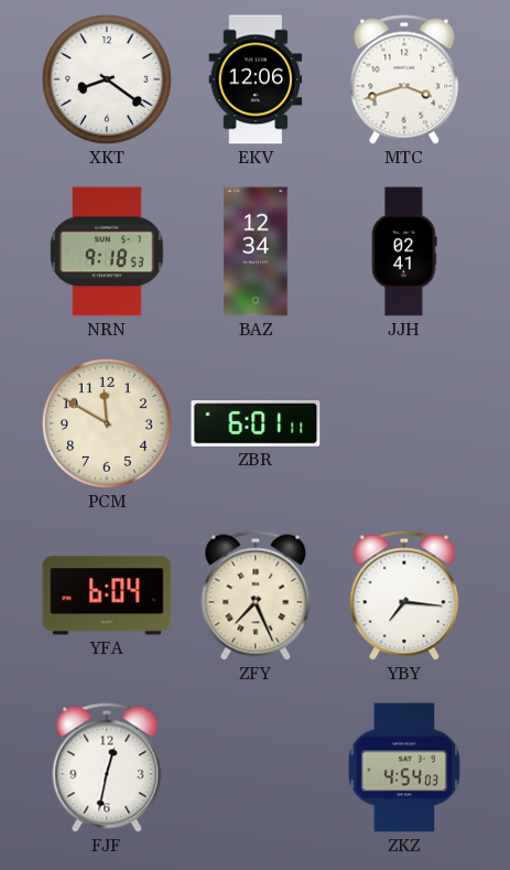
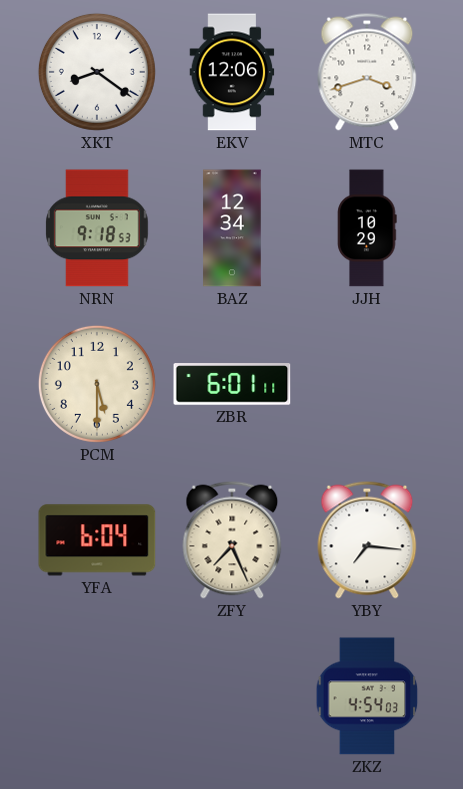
JJH: 02:41 -> 10:29 (367, 228)
PCM: 11:50 -> 5:30 (97, 384)
FJF: 12:32 -> none (107, 767)
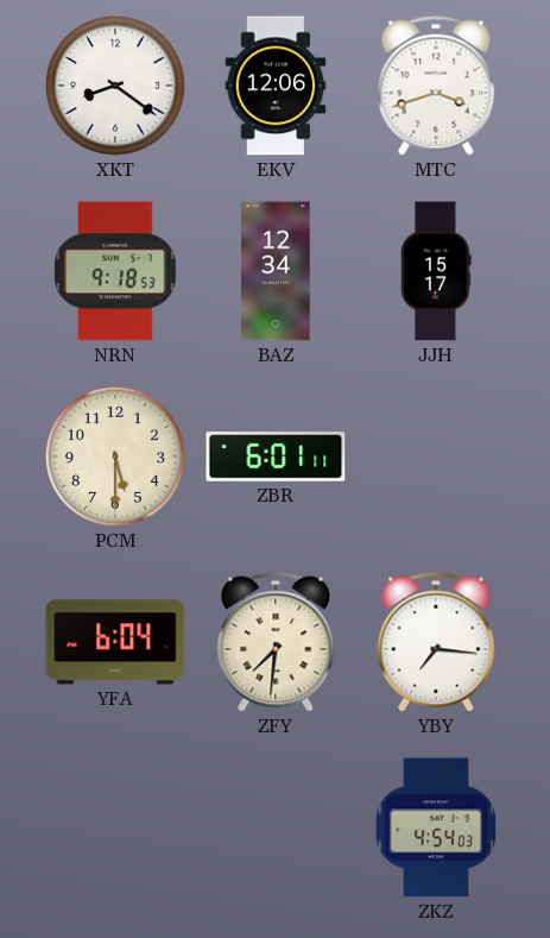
JJH: 10:29 -> 15:17 (436, 271)
ZFY: 7:26 -> 7:31 (276, 642)
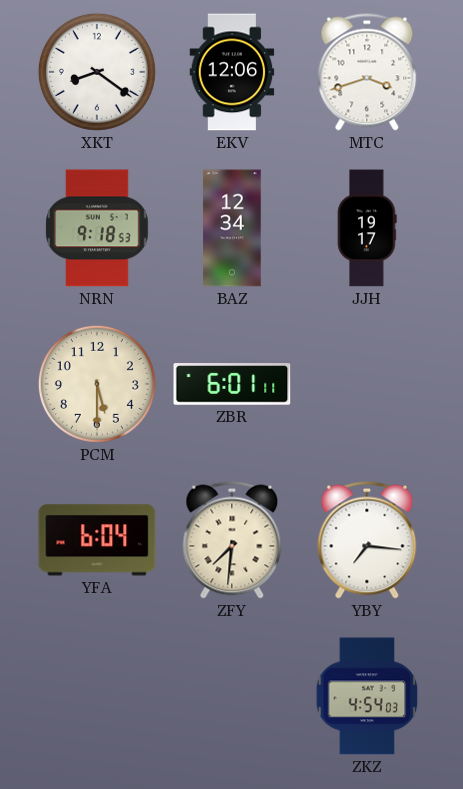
JJH: 15:17 -> 19:17 (367, 228)
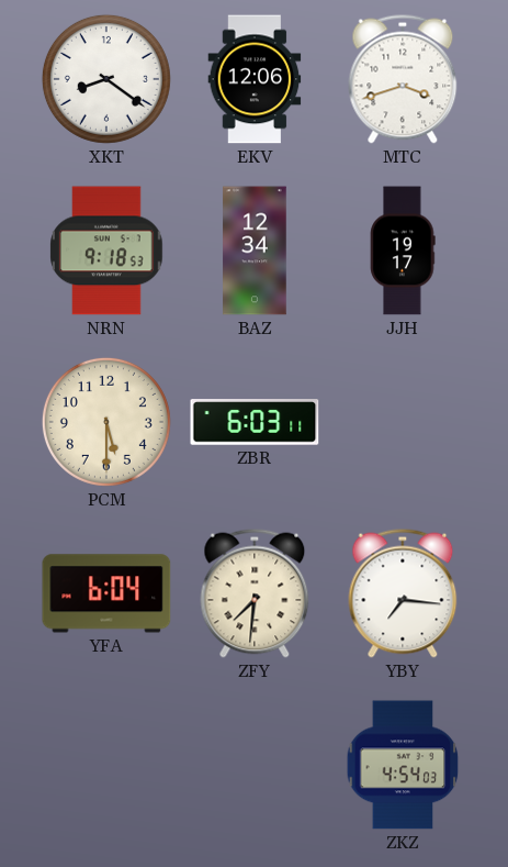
ZBR: 6:01 -> 6:03 (255, 422)
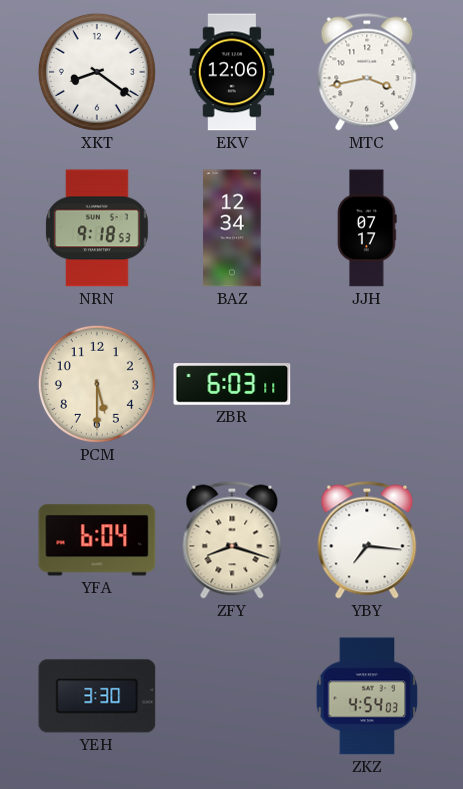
MTC: 3:42 -> 3:43 (367, 72)
JJH: 19:17 -> 07:17 (367, 228)
ZFY: 7:31 -> 8:18 (232, 540)
YEH: none -> 3:30 (97, 696)
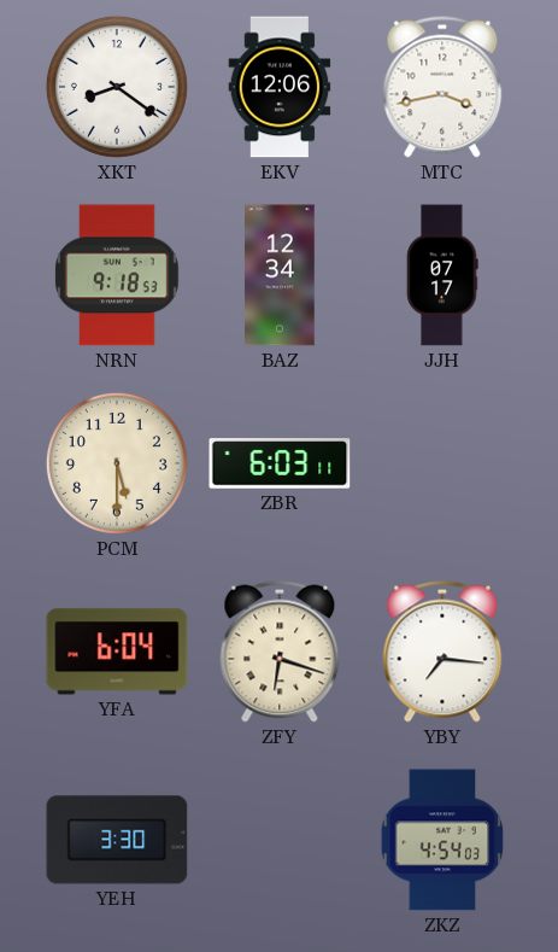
ZFY: 8:18 -> 6:18 (280, 652)
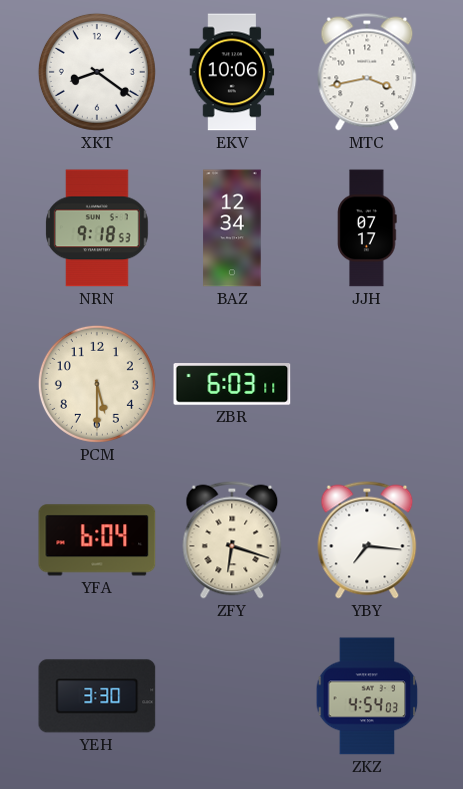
EKV: 12:06 -> 10:06 (232, 72)
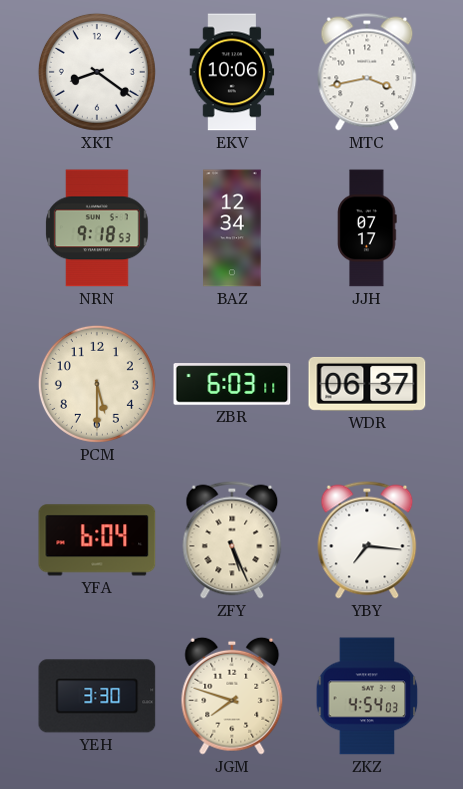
WDR: none -> 06:37 (367, 384)
ZFY: 6:18 -> 5:26 (232, 540)
JGM: none -> 7:48 (232, 696)
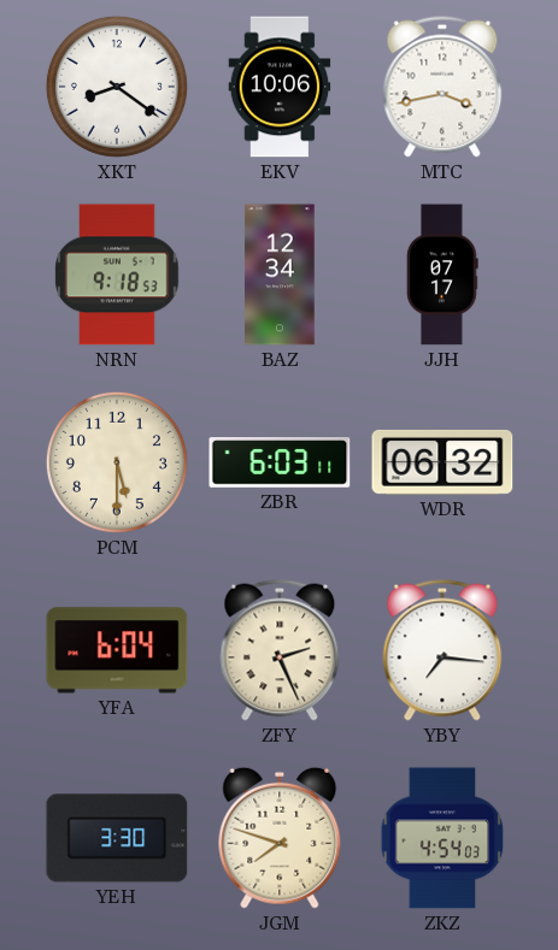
WDR: 06:37 -> 06:32 (442, 462)
ZFY: 5:26 -> 2:26 (280, 650)
